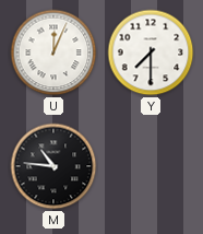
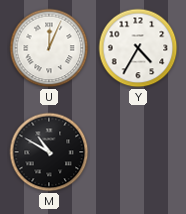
Y: 7:30 -> 4:35 (138, 48)
M: 10:46 -> 10:50 (49, 152)
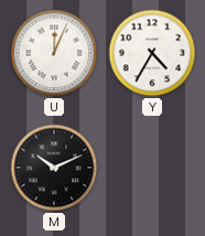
M: 10:50 -> 10:11 (54, 168)
